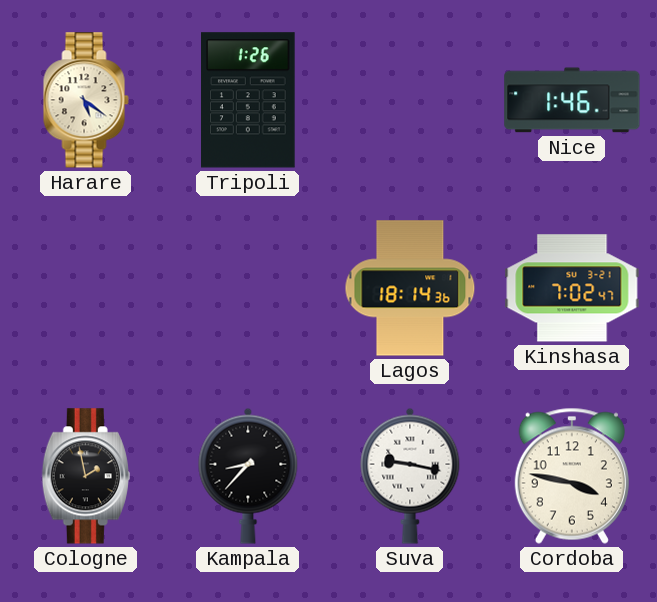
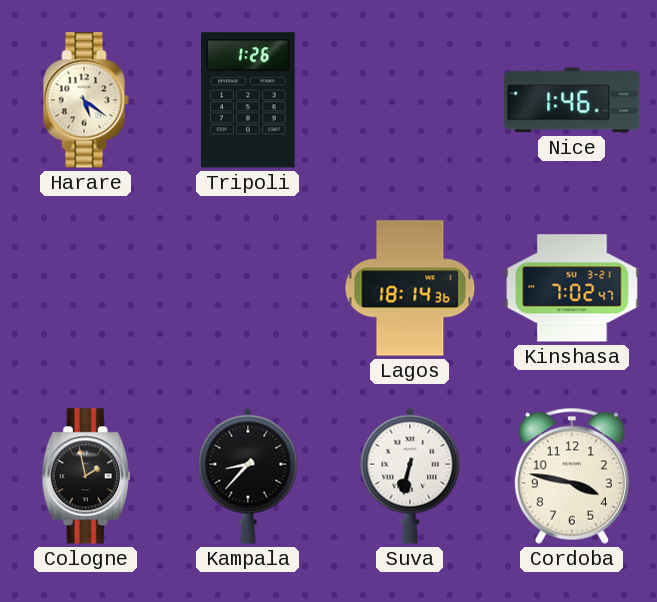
Suva: 9:17 -> 6:32 (410, 476)
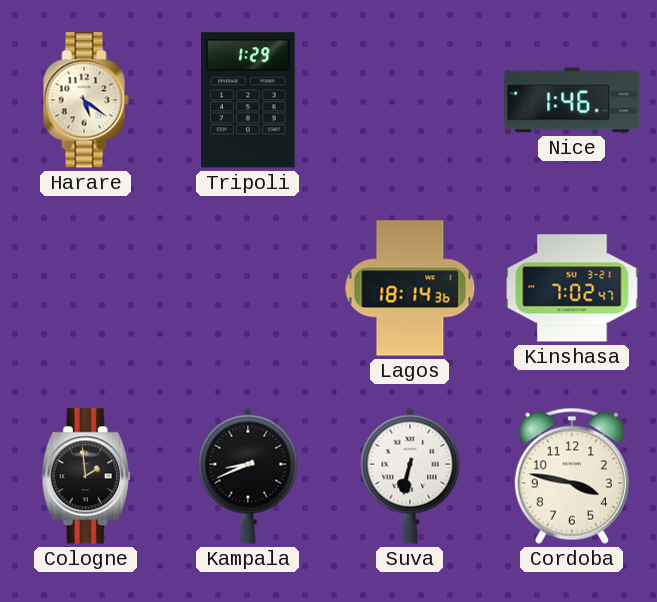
Tripoli: 1:26 -> 1:29 (249, 100)
Cologne: 1:58 -> 1:59 (86, 476)
Kampala: 8:37 -> 8:41 (248, 476)
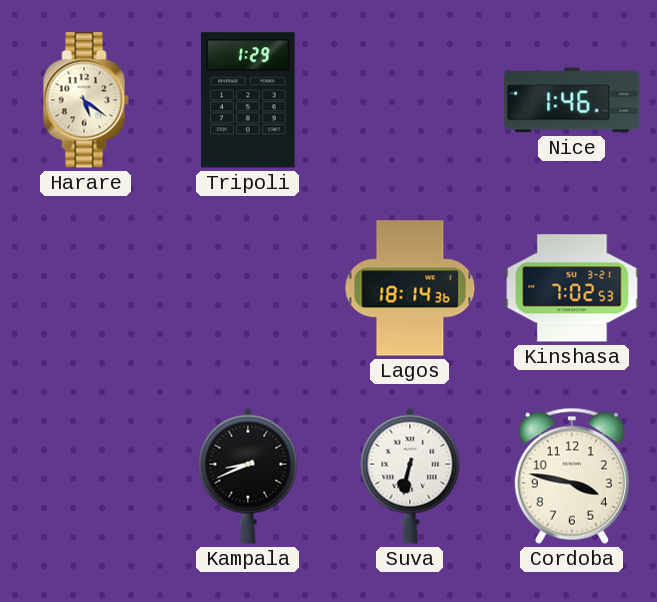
Kinshasa: 7:02:47 -> 7:02:53 (572, 288)
Cologne: 1:59 -> none (86, 476)
